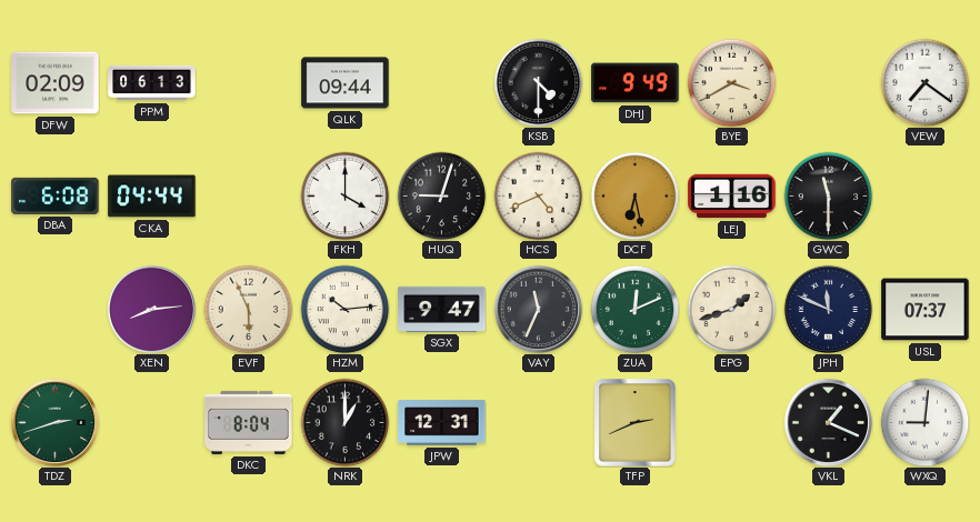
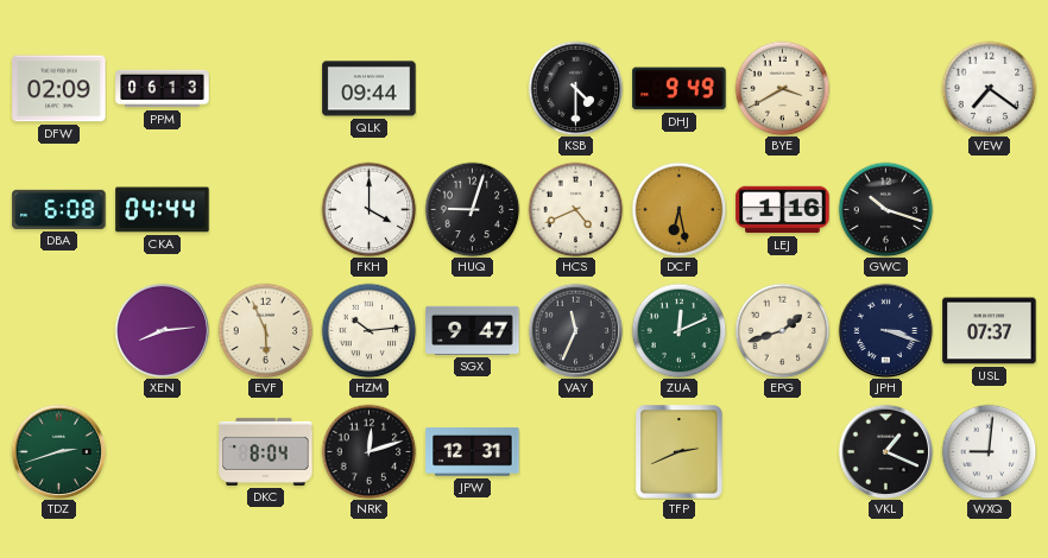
GWC: 11:30 -> 10:18 (885, 209)
JPH: 11:49 -> 3:18 (885, 330)
NRK: 1:00 -> 12:12 (368, 451)
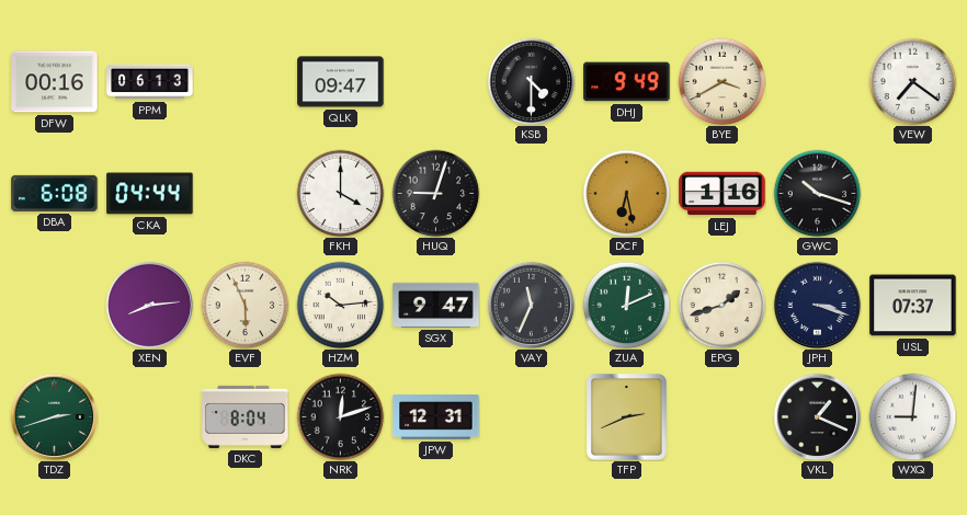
DFW: 02:09 -> 00:16 (55, 82)
QLK: 09:44 -> 09:47 (341, 82)
HCS: 4:41 -> none (575, 209)
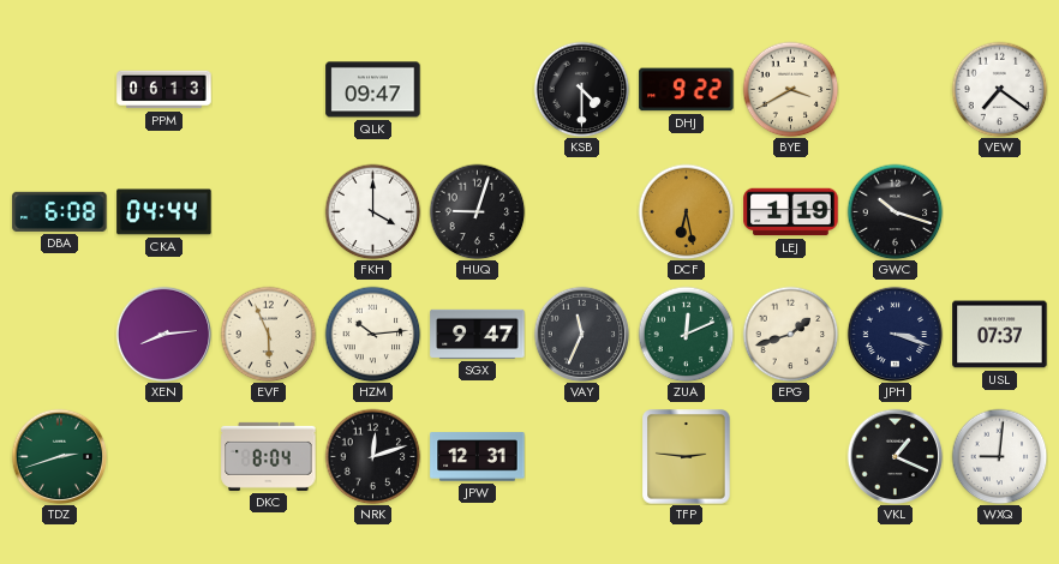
DFW: 00:16 -> none (55, 82)
DHJ: 9:49 -> 9:22 (687, 90)
LEJ: 1:16 -> 1:19 (791, 212)
TFP: 2:41 -> 2:46 (687, 457)
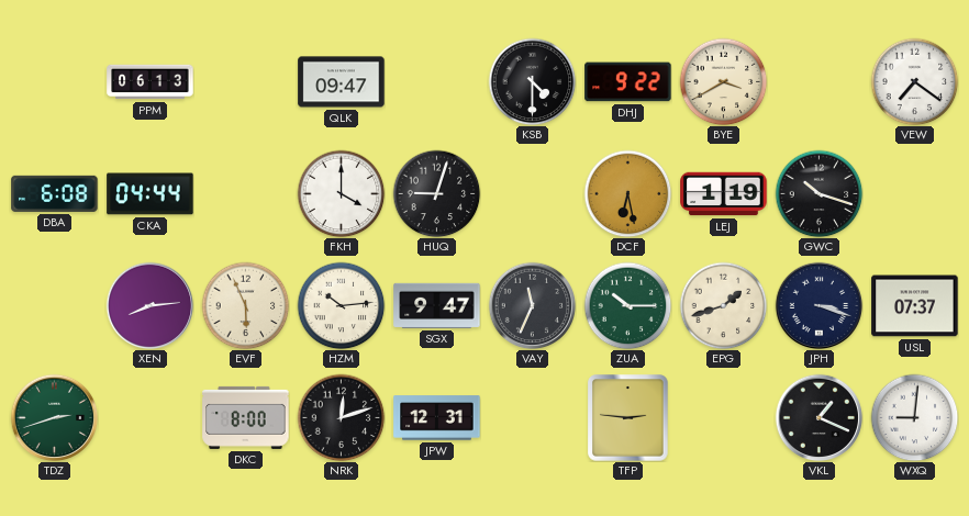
ZUA: 12:11 -> 10:15 (627, 305)
DKC: 8:04 -> 8:00 (246, 417)
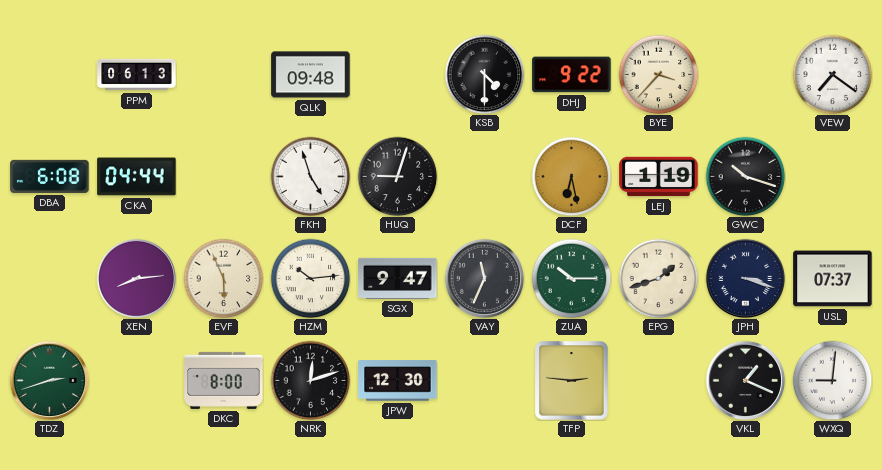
QLK: 09:47 -> 09:48 (311, 75)
BYE: 3:40 -> 3:37 (658, 74)
FKH: 4:00 -> 4:57 (310, 176)
JPW: 12:31 -> 12:30 (398, 381)
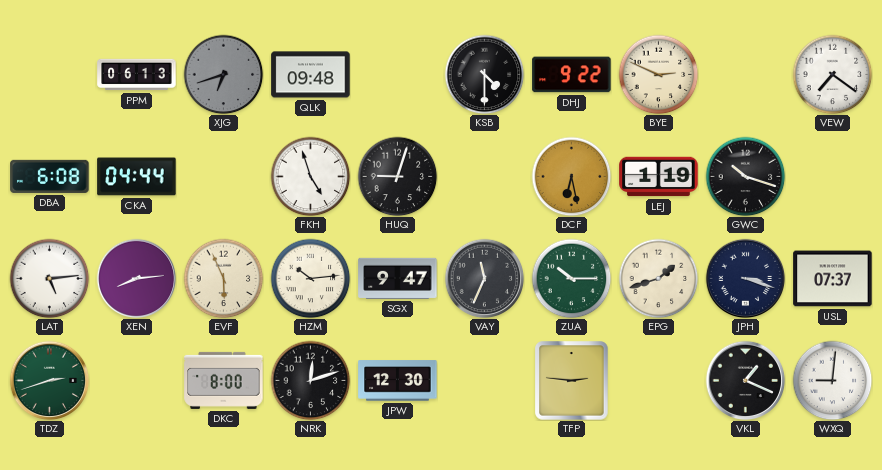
XJG: none -> 6:42 (223, 74)
BYE: 3:37 -> 2:49 (658, 74)
LAT: none -> 5:14 (49, 278)
